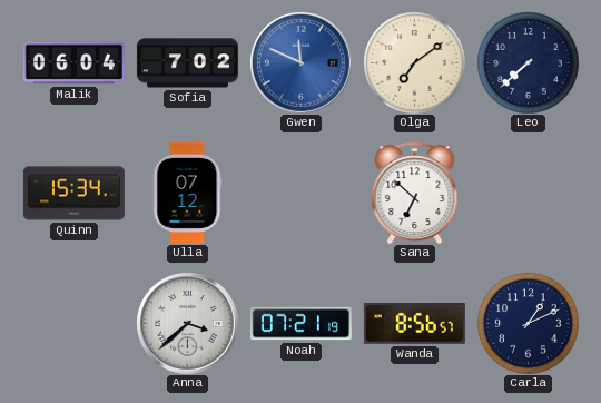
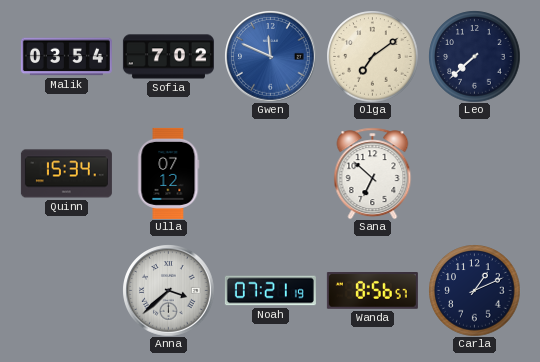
Malik: 06:04 -> 03:54 (66, 57)
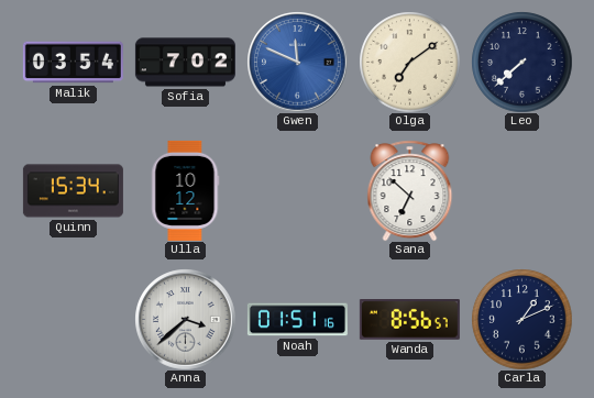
Ulla: 07:12 -> 10:12 (186, 190)
Noah: 07:21 -> 01:51 (297, 320)
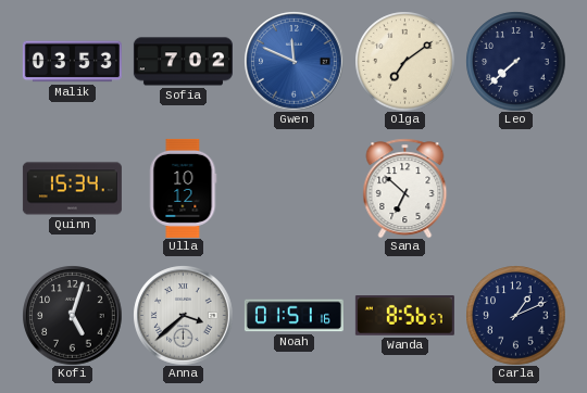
Malik: 03:54 -> 03:53 (72, 62)
Kofi: none -> 5:03 (72, 315)
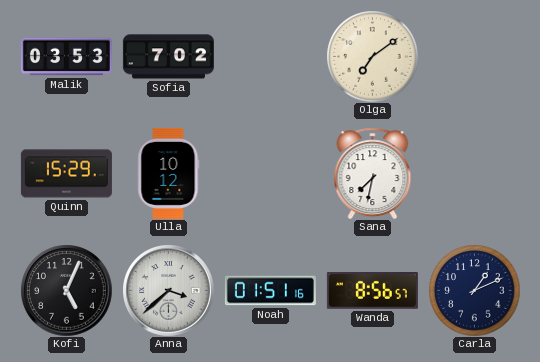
Gwen: 11:49 -> none (293, 61)
Leo: 7:38 -> none (515, 61)
Quinn: 15:34 -> 15:29 (66, 174)
Sana: 6:52 -> 7:32 (373, 173)
Kofi: 5:03 -> 5:04 (66, 290)
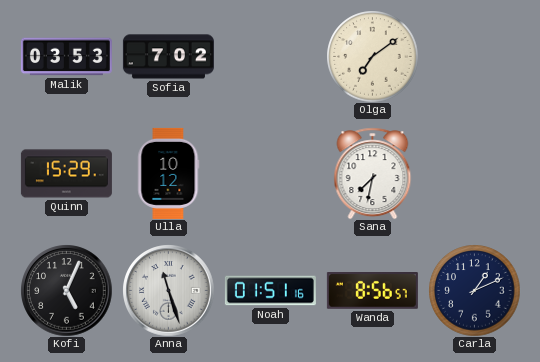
Anna: 3:38 -> 11:27 (168, 290)
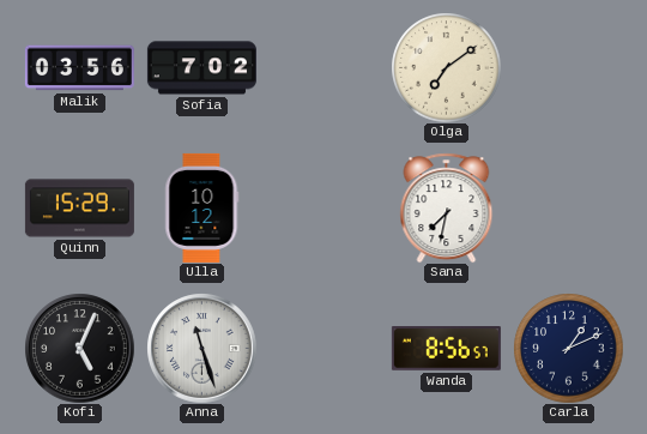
Malik: 03:53 -> 03:56 (79, 68)
Noah: 01:51 -> none (270, 291)
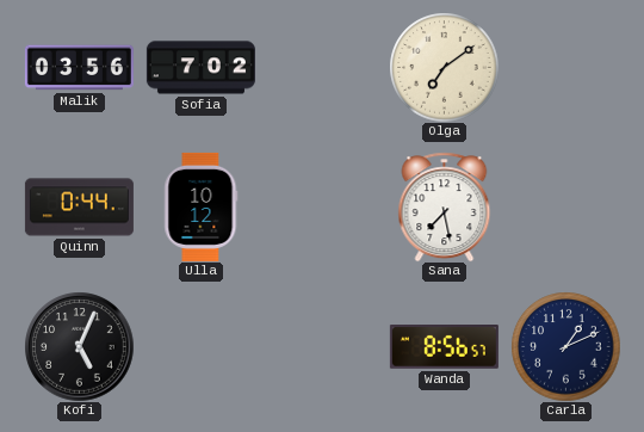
Quinn: 15:29 -> 0:44 (79, 208)
Sana: 7:32 -> 7:28 (445, 206)
Anna: 11:27 -> none (201, 348)
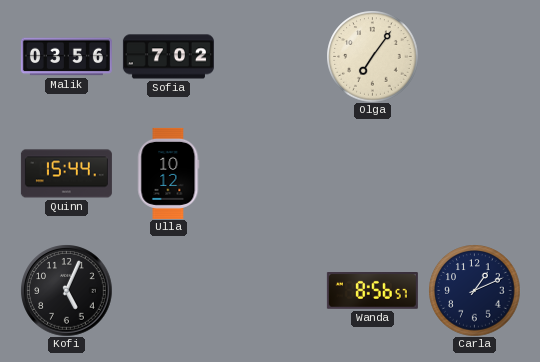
Olga: 7:09 -> 7:06 (372, 56)
Quinn: 0:44 -> 15:44 (66, 174)
Sana: 7:28 -> none (445, 206)
